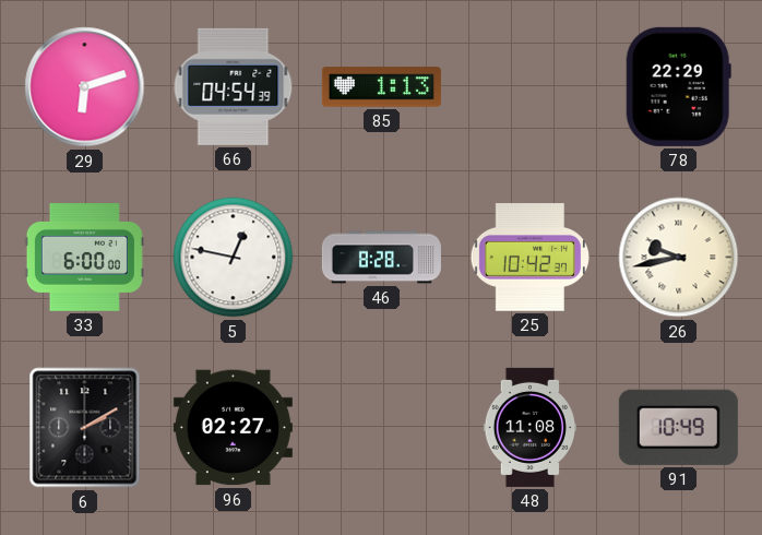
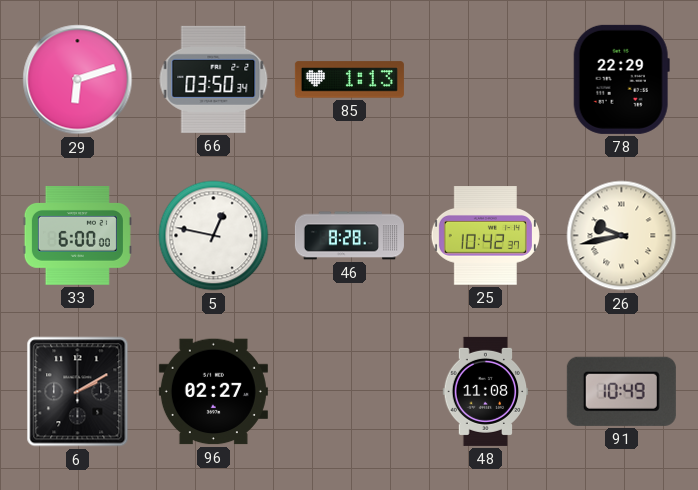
66: 04:54 -> 03:50 (214, 79)
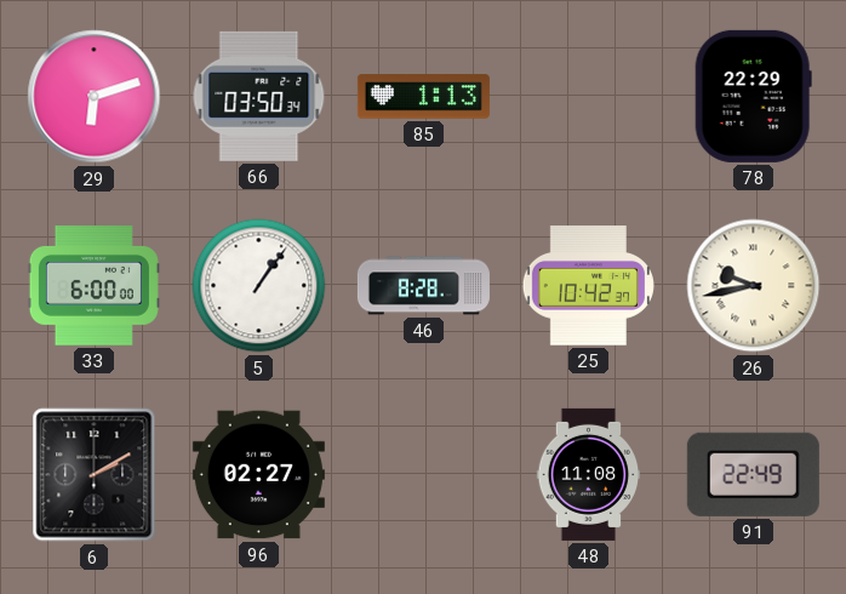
5: 12:47 -> 1:06 (259, 286)
91: 10:49 -> 22:49 (753, 474)
